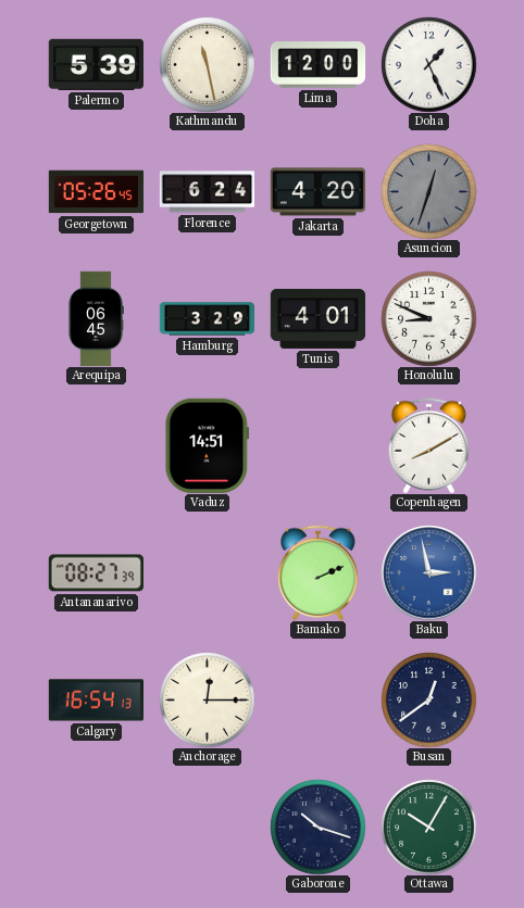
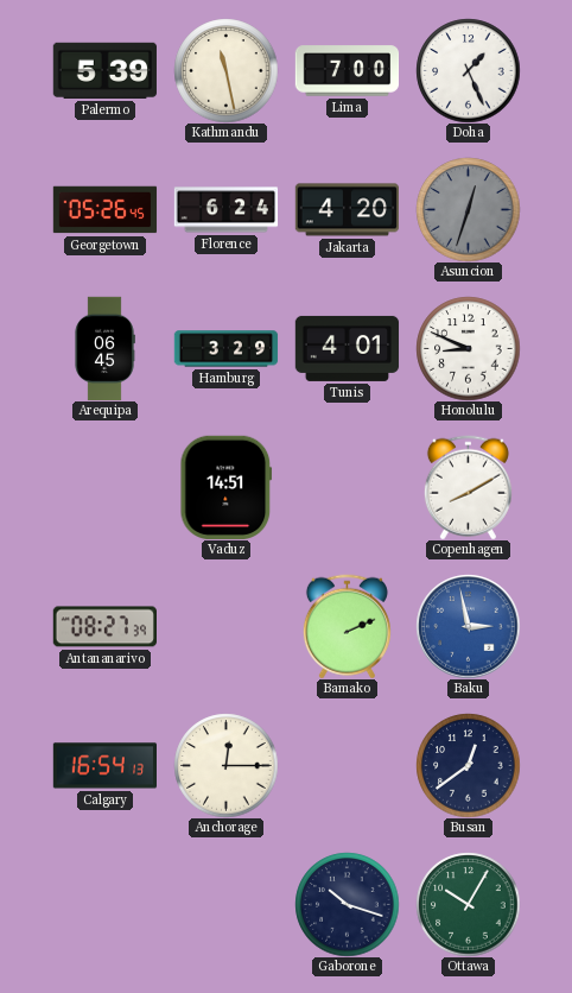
Lima: 12:00 -> 7:00 (347, 71)
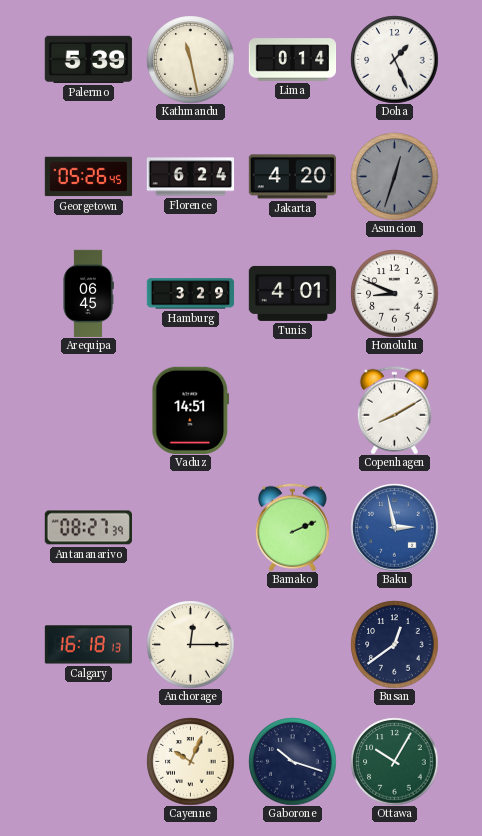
Lima: 7:00 -> 0:14 (292, 60)
Calgary: 16:54 -> 16:18 (88, 645)
Cayenne: none -> 10:04 (190, 761)
